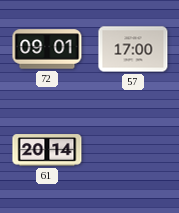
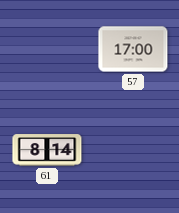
72: 09:01 -> none (47, 49)
61: 20:14 -> 8:14 (47, 150)
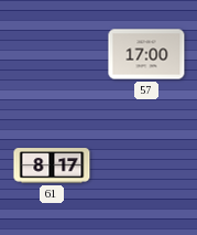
61: 8:14 -> 8:17 (52, 165)
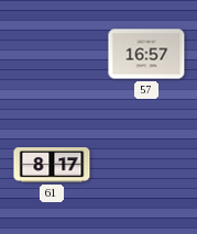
57: 17:00 -> 16:57 (146, 54)
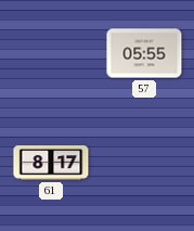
57: 16:57 -> 05:55 (144, 53)
